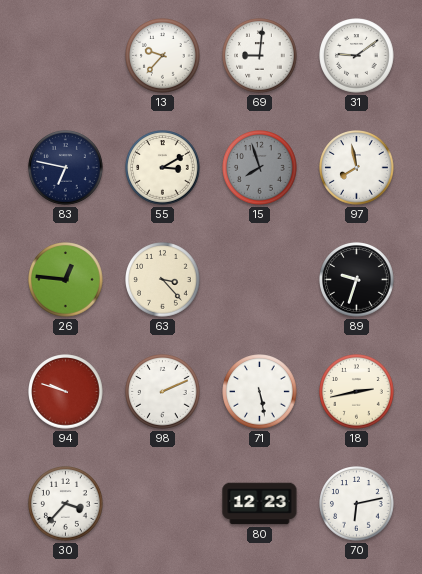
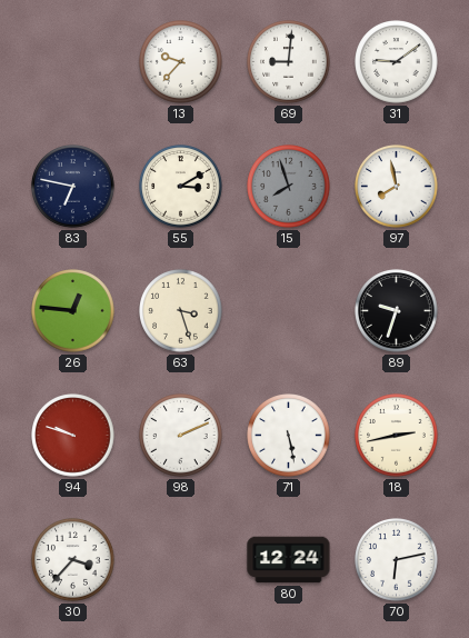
63: 3:23 -> 3:27 (181, 311)
80: 12:23 -> 12:24 (289, 560)
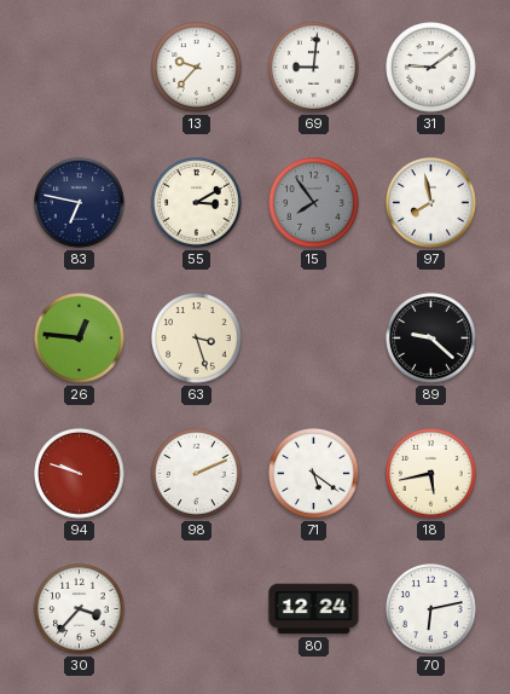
15: 7:57 -> 7:54 (314, 203)
89: 9:33 -> 9:22 (431, 339)
71: 5:28 -> 5:21 (314, 474)
18: 2:43 -> 5:43 (431, 474)
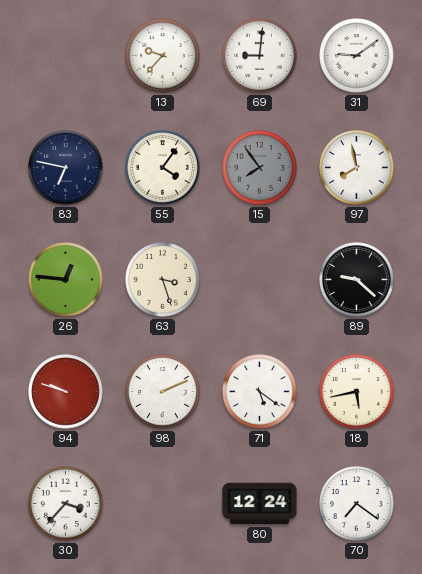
55: 3:10 -> 4:06 (163, 168)
70: 6:13 -> 7:21 (357, 504)
